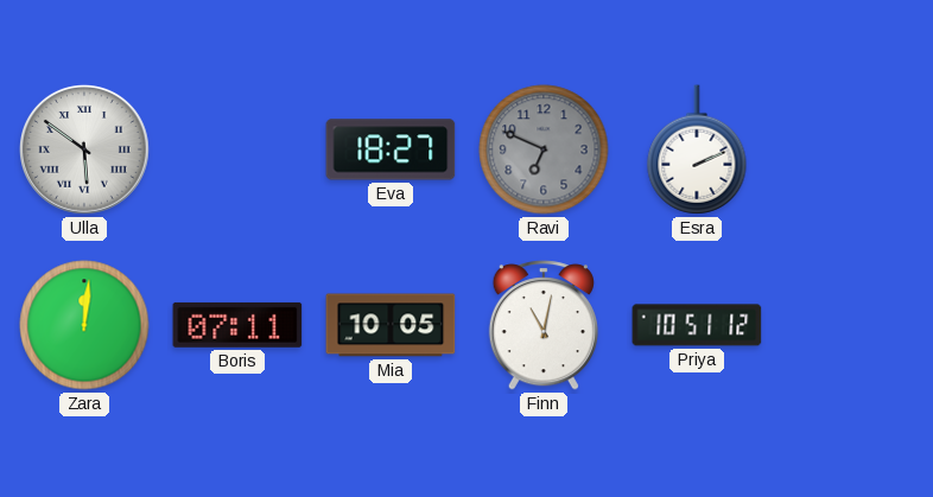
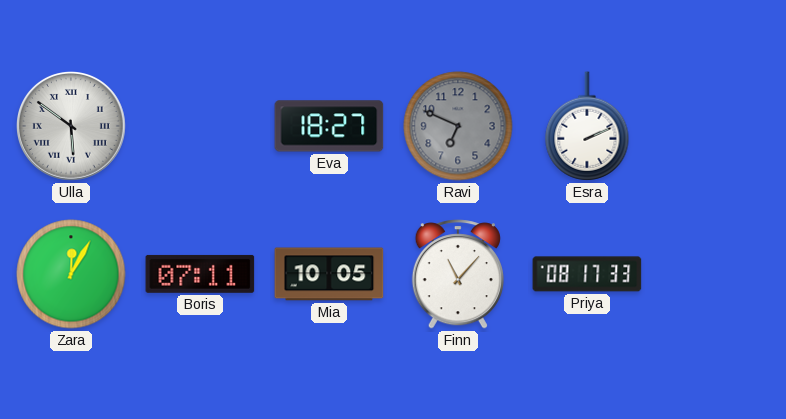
Zara: 12:01 -> 12:05 (71, 274)
Finn: 11:02 -> 11:07 (458, 274)
Priya: 10:51 -> 08:17 (587, 274)
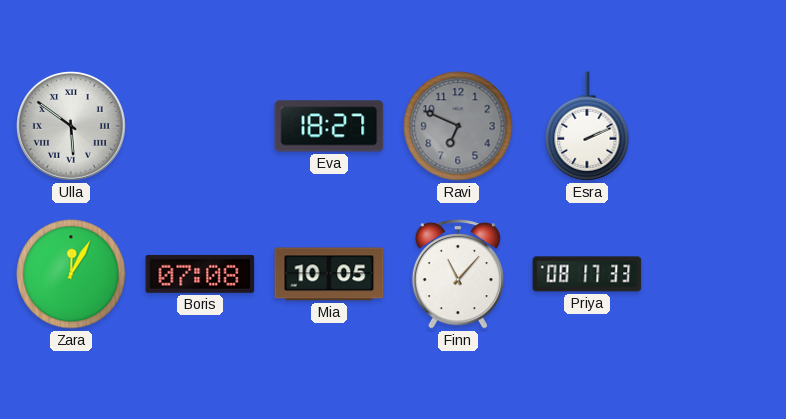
Boris: 07:11 -> 07:08 (200, 274)
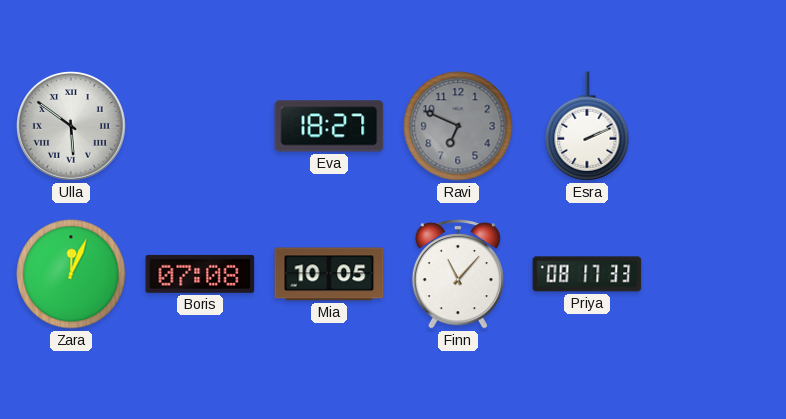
Zara: 12:05 -> 12:04 (71, 274)
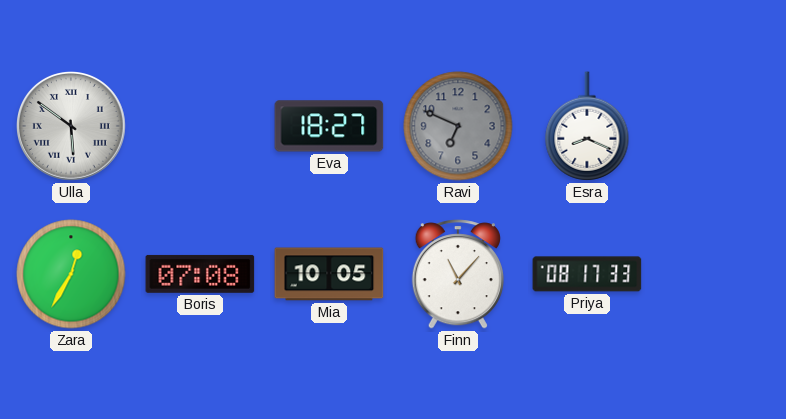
Esra: 2:11 -> 8:19 (587, 126)
Zara: 12:04 -> 12:35 (71, 274)
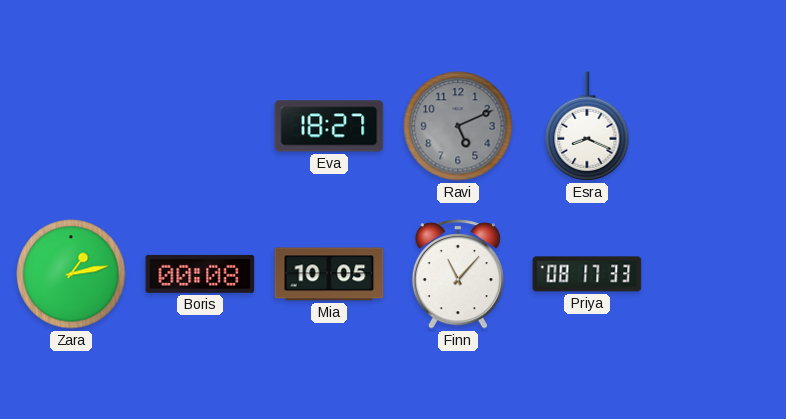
Ulla: 5:51 -> none (72, 127)
Ravi: 6:49 -> 5:11 (458, 126)
Zara: 12:35 -> 1:13 (71, 274)
Boris: 07:08 -> 00:08 (200, 274)
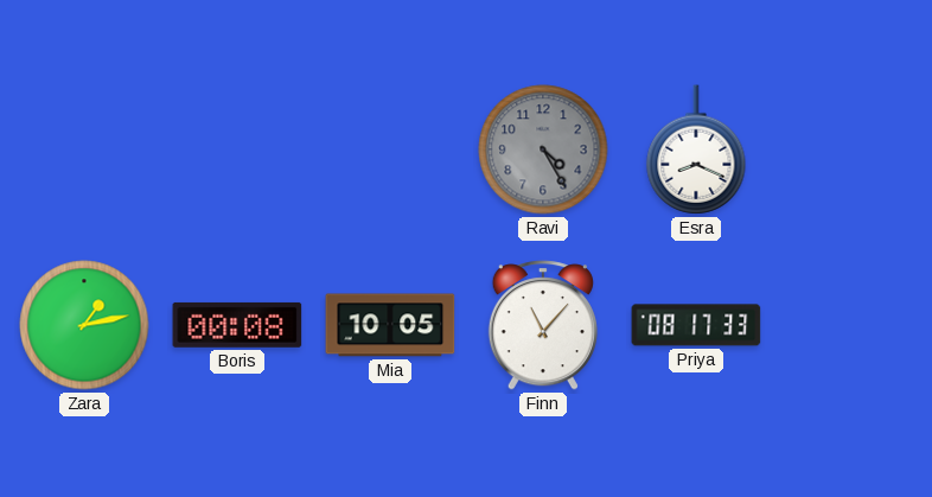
Eva: 18:27 -> none (329, 126)
Ravi: 5:11 -> 4:25 (543, 149)
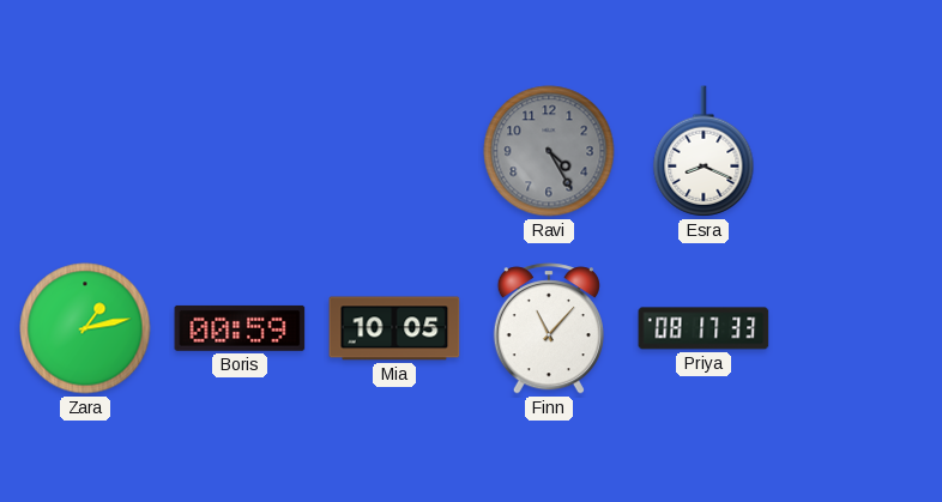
Boris: 00:08 -> 00:59 (240, 328)
